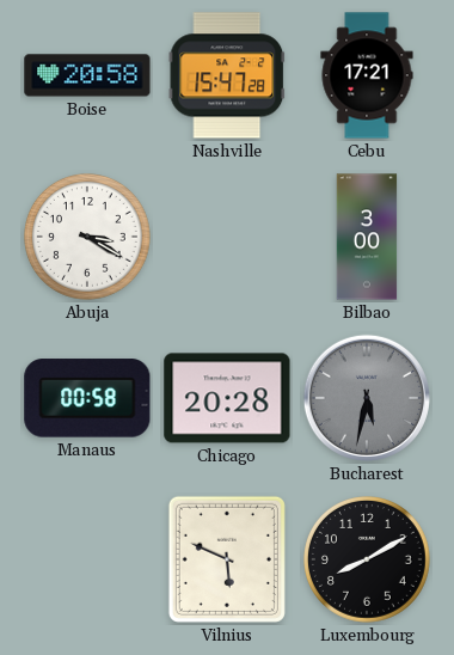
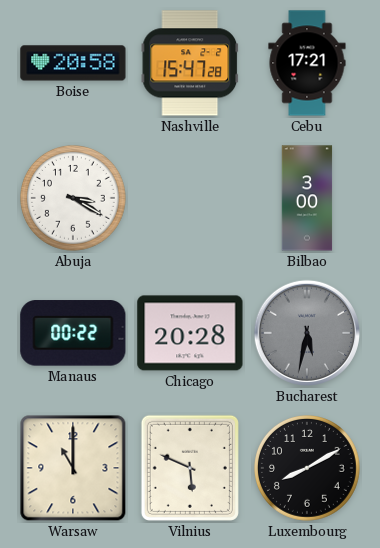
Manaus: 00:58 -> 00:22 (73, 333)
Warsaw: none -> 11:00 (73, 468)
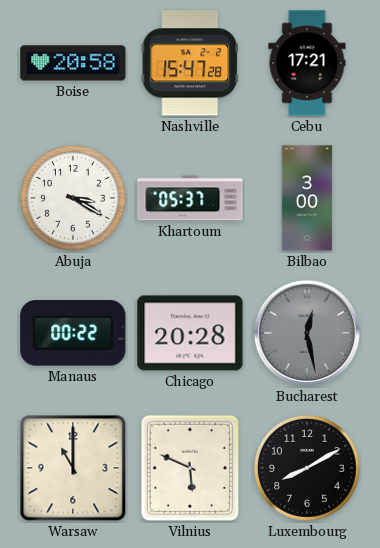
Khartoum: none -> 05:37 (190, 198)
Bucharest: 5:32 -> 12:28 (307, 333)
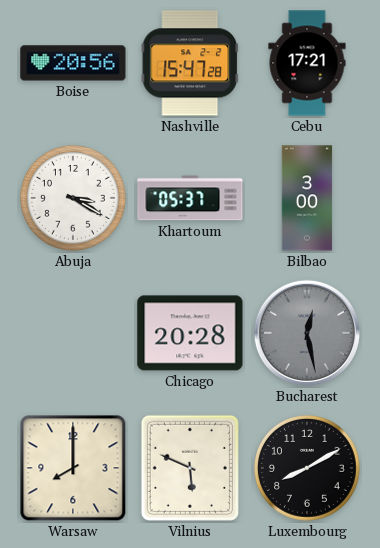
Boise: 20:58 -> 20:56 (73, 63)
Manaus: 00:22 -> none (73, 333)
Warsaw: 11:00 -> 8:00 (73, 468)
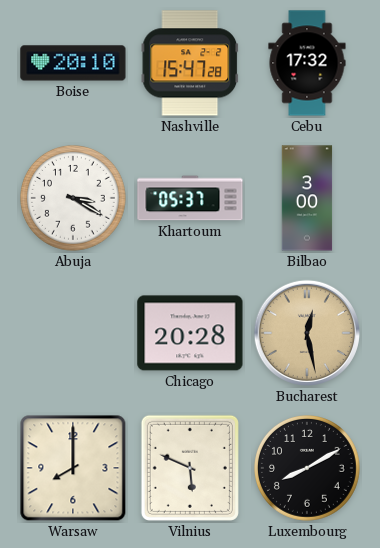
Boise: 20:56 -> 20:10 (73, 63)
Cebu: 17:21 -> 17:32 (307, 63)
Bucharest dial: grey -> champagne (307, 333)
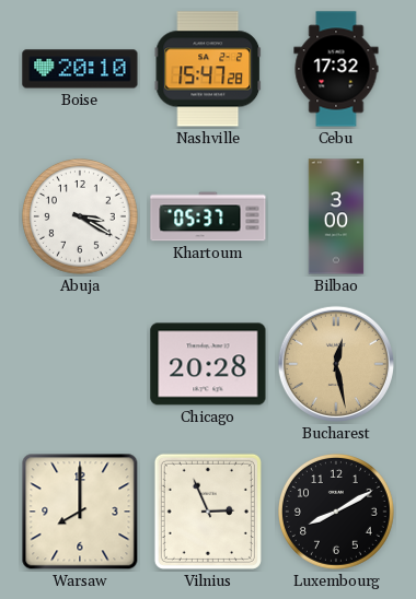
Vilnius: 5:49 -> 2:56 (208, 512)
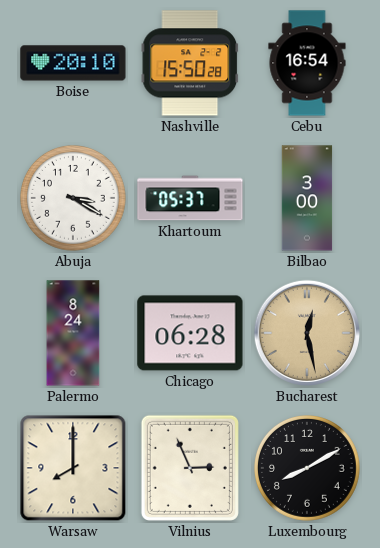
Nashville: 15:47 -> 15:50 (190, 63)
Cebu: 17:32 -> 16:54 (307, 63)
Palermo: none -> 8:24 (73, 333)
Chicago: 20:28 -> 06:28 (190, 333)
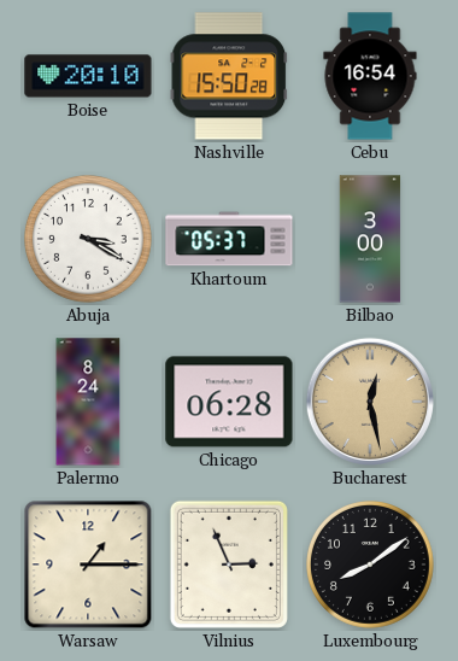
Warsaw: 8:00 -> 1:15 (88, 565)
Luxembourg: 8:10 -> 8:09 (371, 566)
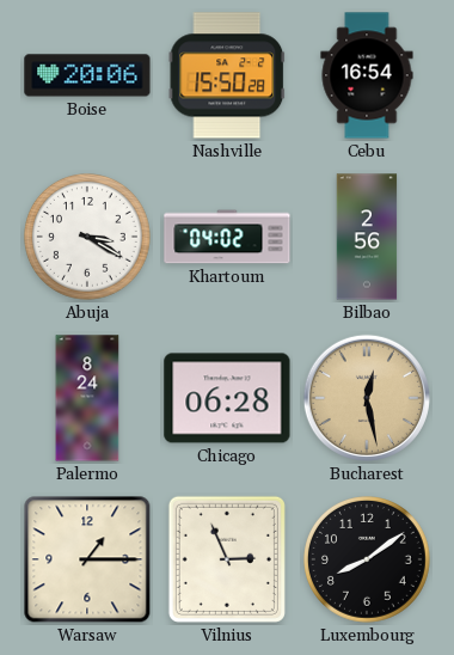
Boise: 20:10 -> 20:06 (87, 75)
Khartoum: 05:37 -> 04:02 (227, 237)
Bilbao: 3:00 -> 2:56 (367, 237)
